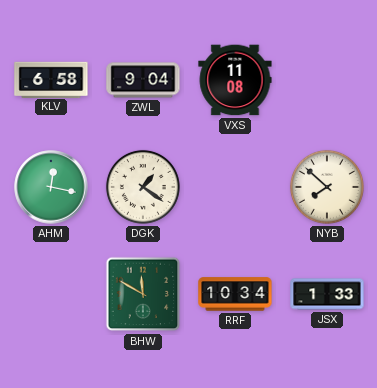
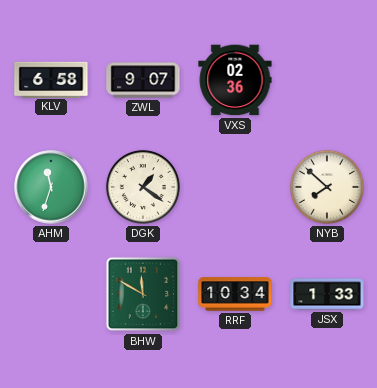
ZWL: 9:04 -> 9:07 (143, 80)
VXS: 11:08 -> 02:36 (235, 80)
AHM: 12:17 -> 11:33 (51, 187)
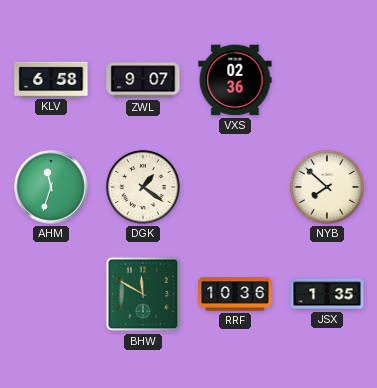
RRF: 10:34 -> 10:36 (235, 294)
JSX: 1:33 -> 1:35 (327, 294)
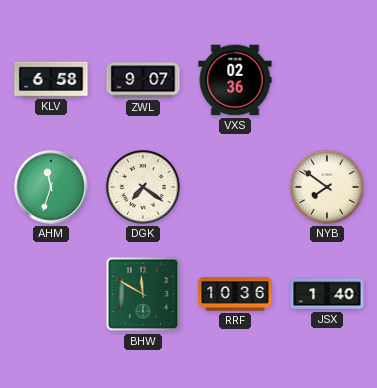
DGK: 1:21 -> 7:21 (143, 187)
NYB: 7:52 -> 7:51 (327, 187)
JSX: 1:35 -> 1:40 (327, 294)
